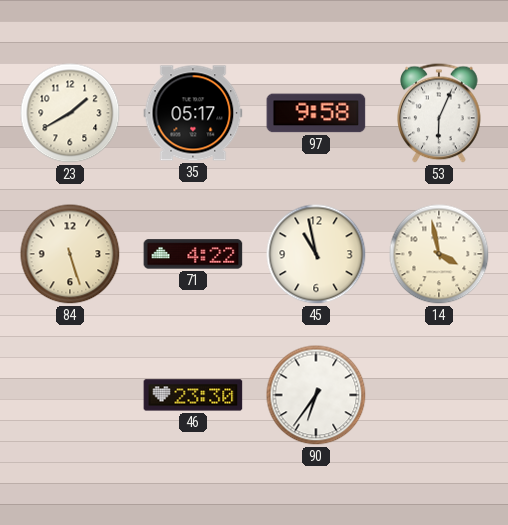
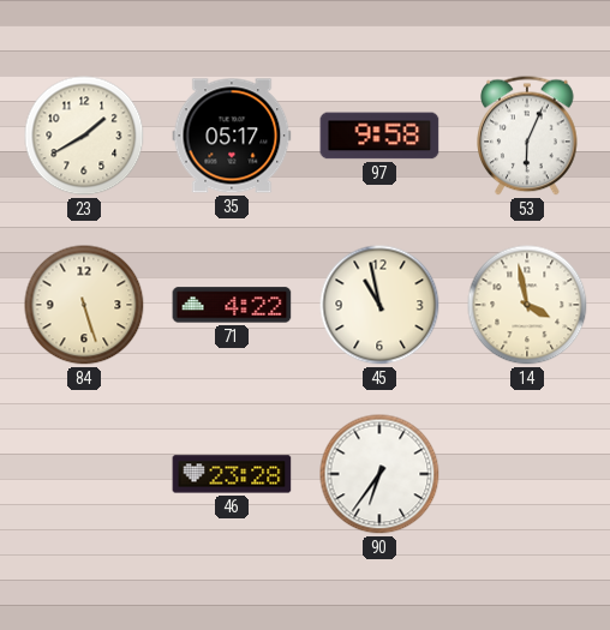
46: 23:30 -> 23:28 (232, 474)
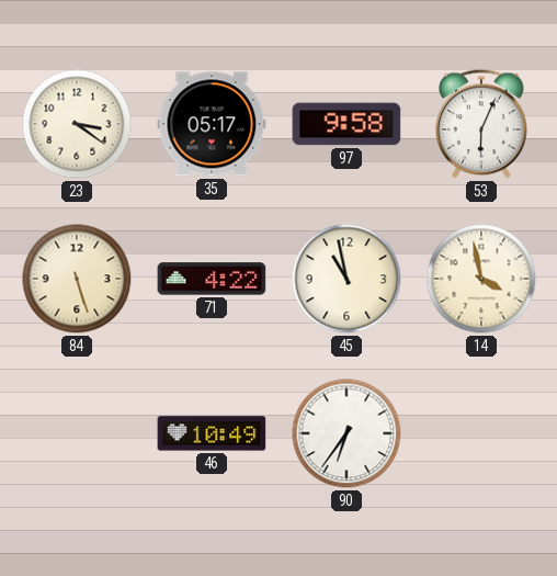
23: 1:40 -> 3:21 (77, 124)
46: 23:28 -> 10:49 (212, 433)
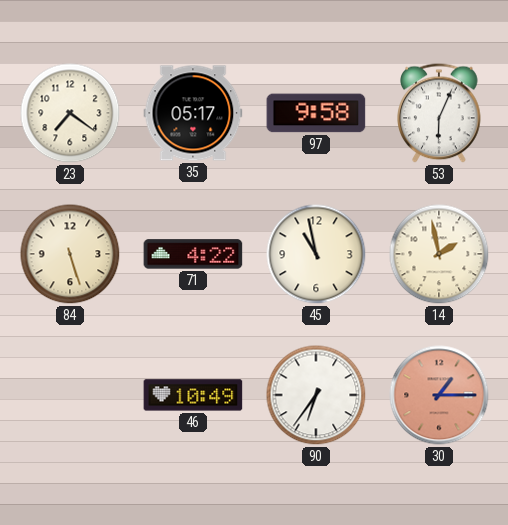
23: 3:21 -> 7:21 (70, 113)
14: 3:58 -> 1:58 (439, 254)
30: none -> 1:15 (439, 395)
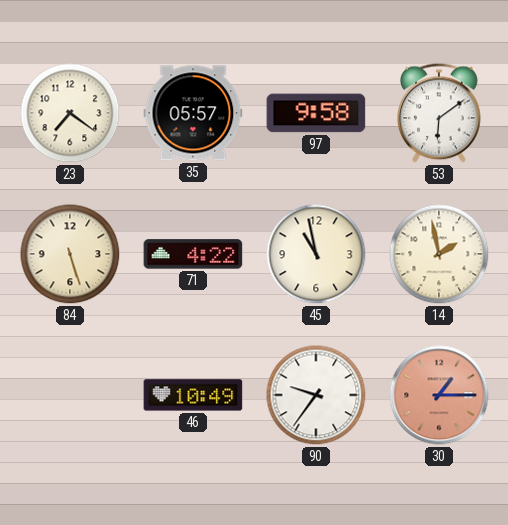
35: 05:17 -> 05:57 (193, 113)
53: 6:04 -> 6:09 (439, 113)
90: 6:36 -> 9:36 (316, 395)
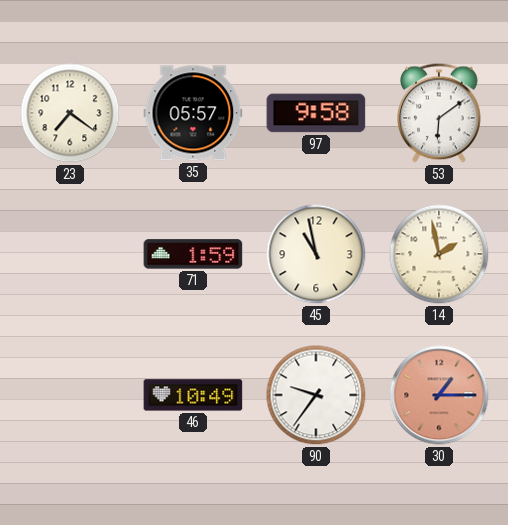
84: 5:27 -> none (70, 254)
71: 4:22 -> 1:59 (193, 254)
